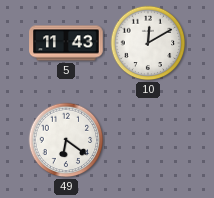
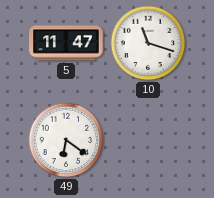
5: 11:43 -> 11:47 (66, 43)
10: 12:10 -> 11:18 (148, 43)
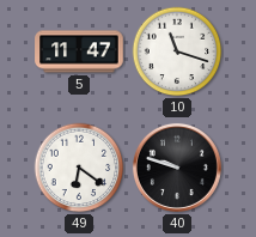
40: none -> 9:48 (177, 168)
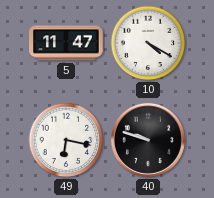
10: 11:18 -> 4:20 (148, 43)
49: 6:21 -> 6:17 (66, 140)
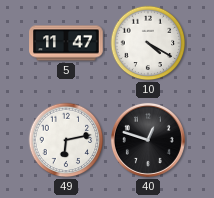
49: 6:17 -> 6:13 (66, 140)
40: 9:48 -> 12:48 (148, 140)
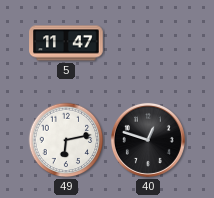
10: 4:20 -> none (148, 43)
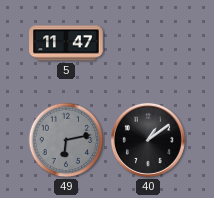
49 dial: white -> grey (66, 140)
40: 12:48 -> 1:09 (148, 140)
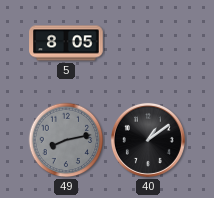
5: 11:47 -> 8:05 (66, 43)
49: 6:13 -> 8:13 (66, 140)
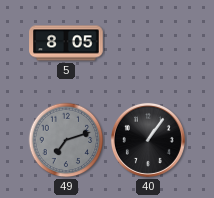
49: 8:13 -> 7:12 (66, 140)
40: 1:09 -> 1:06 (148, 140)
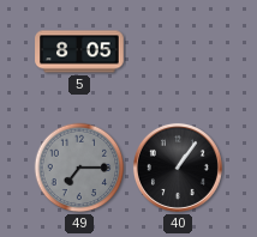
49: 7:12 -> 7:15 (79, 168)
